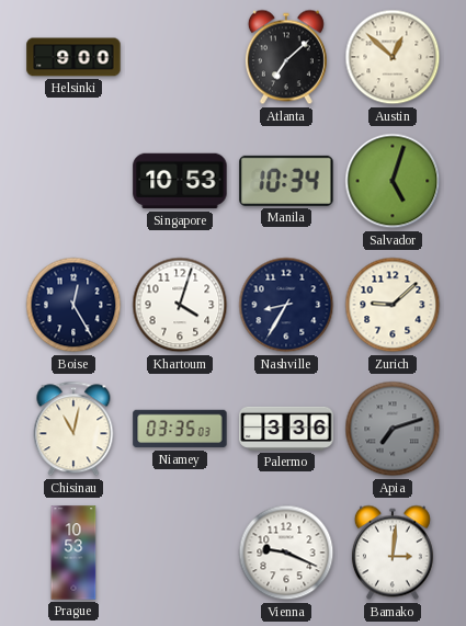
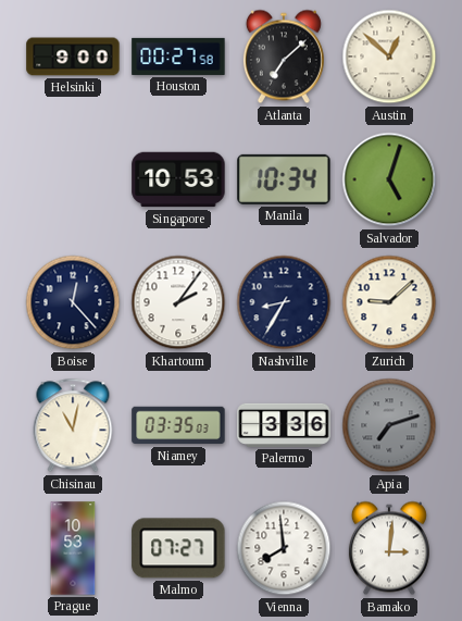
Houston: none -> 00:27 (178, 57)
Boise: 12:25 -> 12:23 (73, 302)
Khartoum: 4:03 -> 2:06 (178, 302)
Malmo: none -> 07:27 (178, 548)
Vienna: 9:19 -> 7:59 (284, 548)
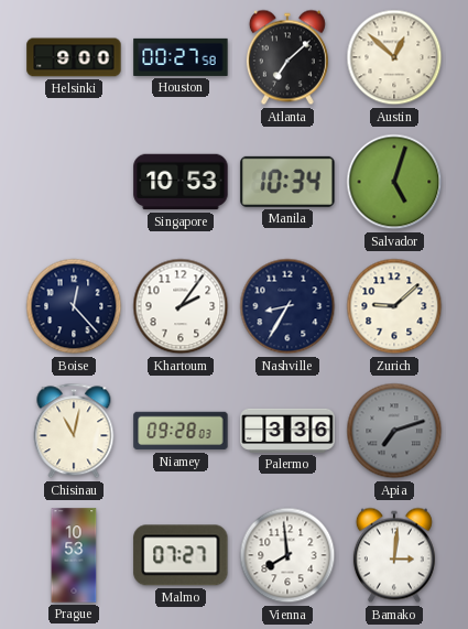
Niamey: 03:35 -> 09:28 (181, 431)
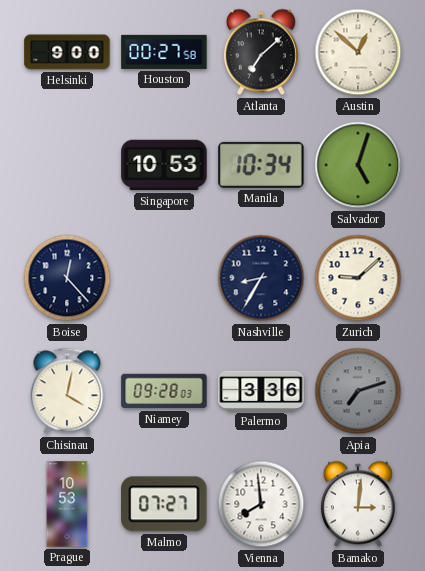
Khartoum: 2:06 -> none (181, 306)
Chisinau: 11:02 -> 4:02 (67, 391)
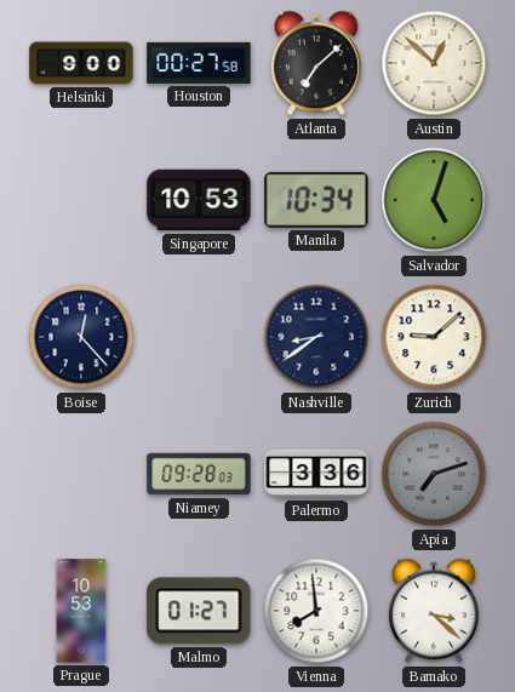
Nashville: 8:35 -> 8:39 (316, 337)
Chisinau: 4:02 -> none (67, 391)
Malmo: 07:27 -> 01:27 (199, 611)
Bamako: 3:01 -> 3:22 (434, 611)
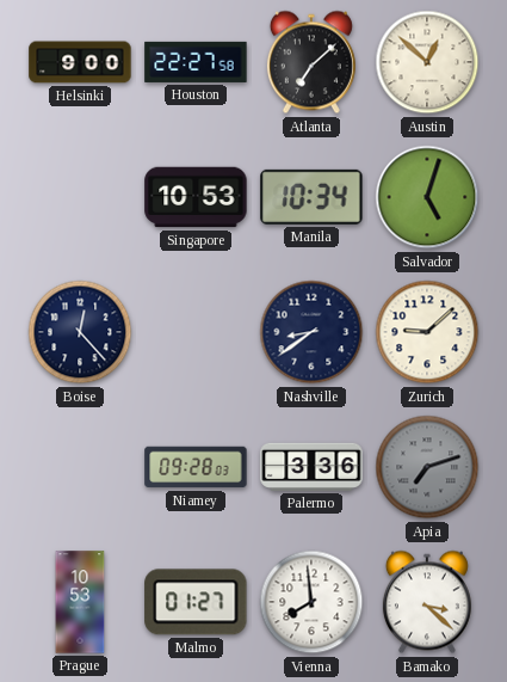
Houston: 00:27 -> 22:27 (196, 62)
